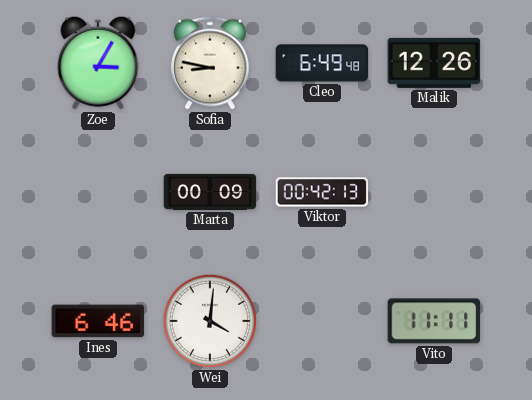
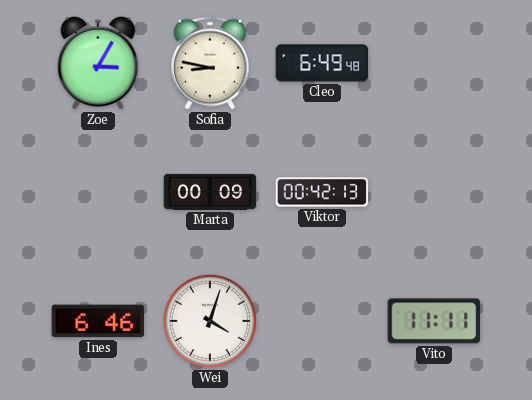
Malik: 12:26 -> none (434, 63)
Wei: 4:01 -> 4:03 (210, 321)
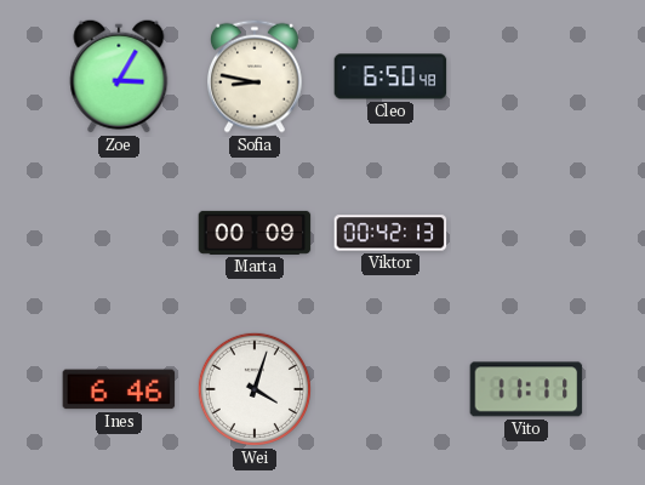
Cleo: 6:49 -> 6:50 (390, 76)
